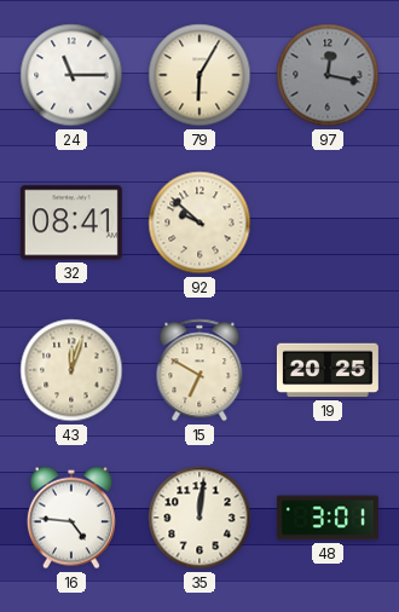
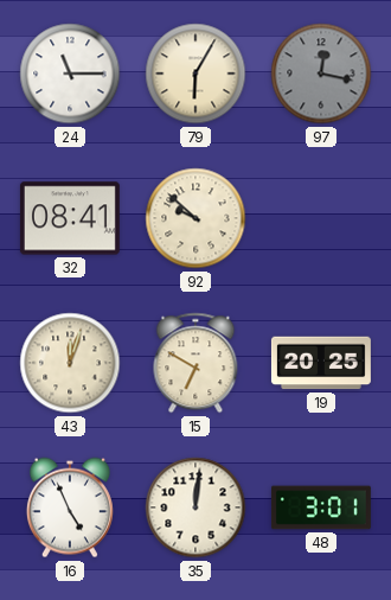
16: 4:46 -> 4:56 (70, 508)
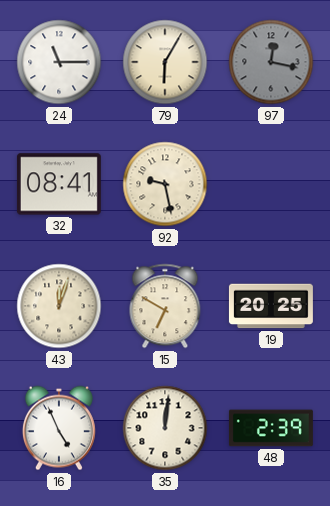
92: 9:52 -> 9:28 (165, 184)
48: 3:01 -> 2:39 (271, 428)
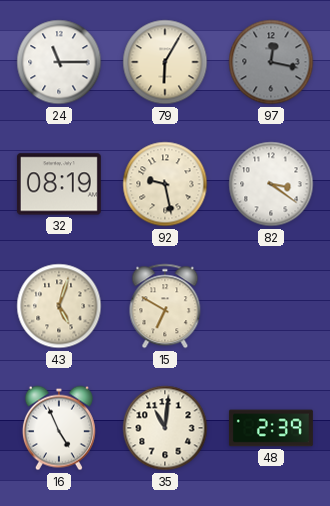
32: 08:41 -> 08:19 (59, 184)
82: none -> 3:21 (271, 184)
43: 12:03 -> 5:03 (59, 306)
19: 20:25 -> none (271, 306)
35: 12:01 -> 11:01 (165, 428)
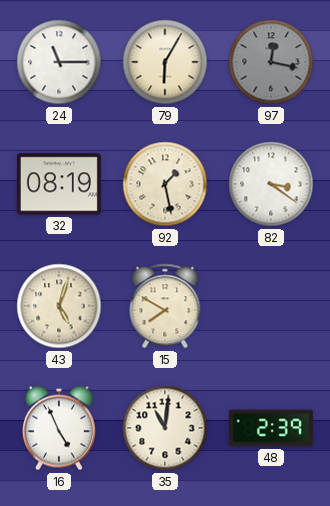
92: 9:28 -> 1:28 (165, 184)
15: 6:50 -> 7:50 (165, 306)
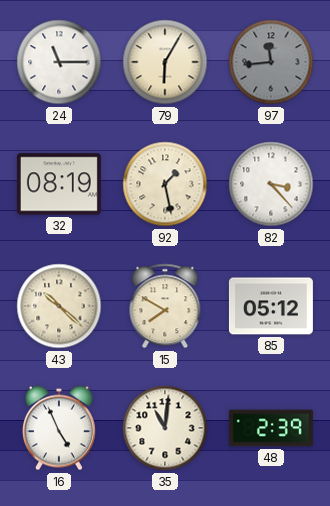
97: 12:17 -> 11:44 (271, 62)
82: 3:21 -> 3:23 (271, 184)
43: 5:03 -> 10:22 (59, 306)
85: none -> 05:12 (271, 306)
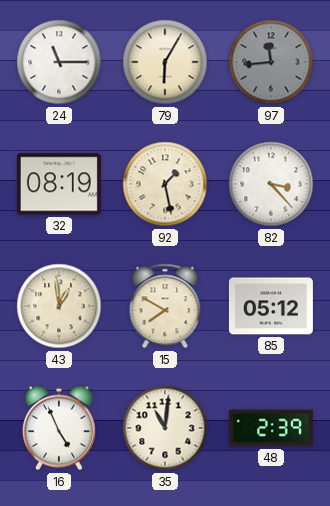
43: 10:22 -> 12:59 (59, 306)
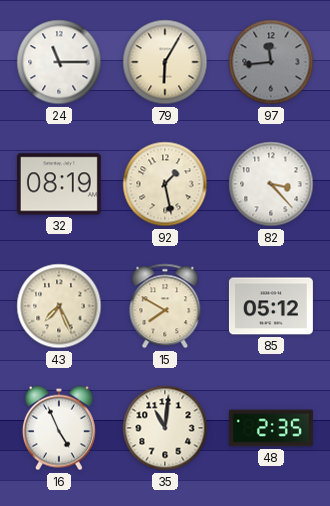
43: 12:59 -> 7:26 (59, 306)
48: 2:39 -> 2:35 (271, 428)
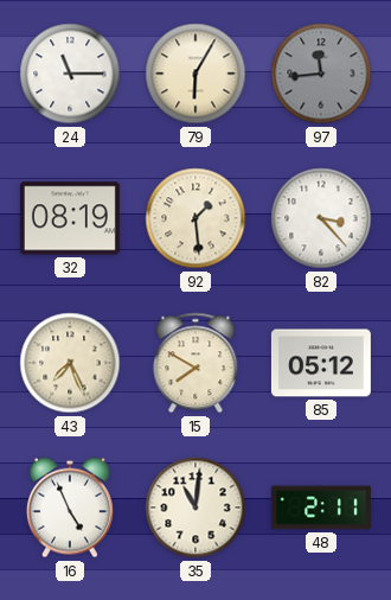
92: 1:28 -> 1:29 (195, 218)
48: 2:35 -> 2:11 (321, 508)
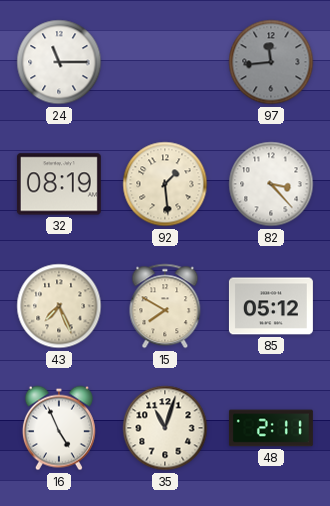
79: 6:05 -> none (195, 74)
35: 11:01 -> 11:03 (165, 428)
